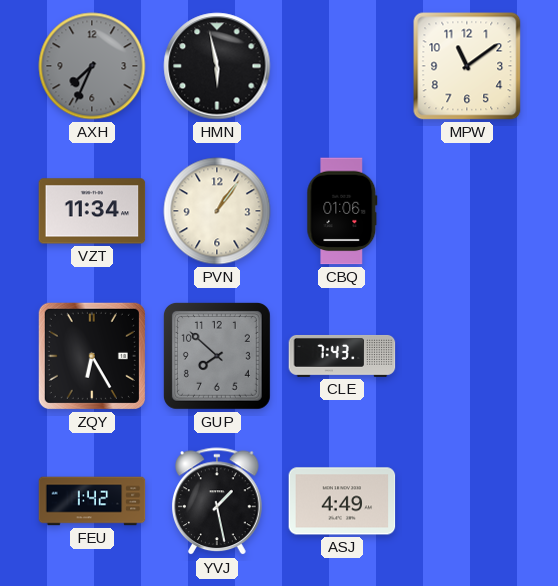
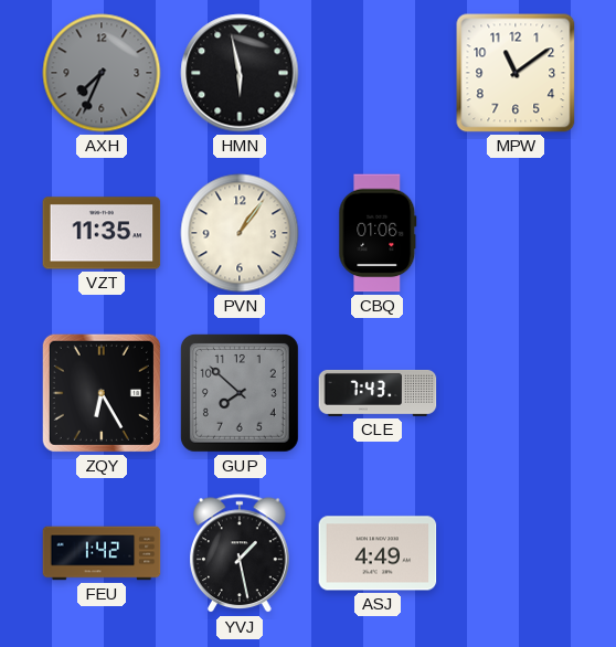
VZT: 11:34 -> 11:35 (102, 233)
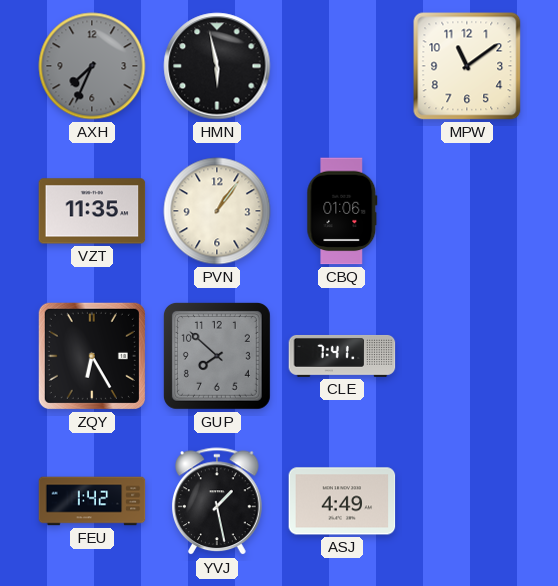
CLE: 7:43 -> 7:41 (342, 356)
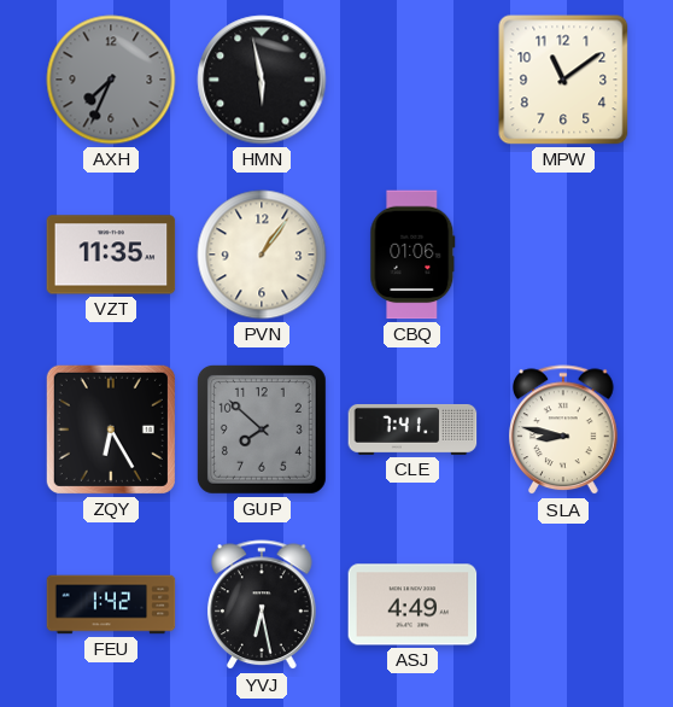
SLA: none -> 8:47 (564, 431)
YVJ: 1:28 -> 6:28 (263, 606)
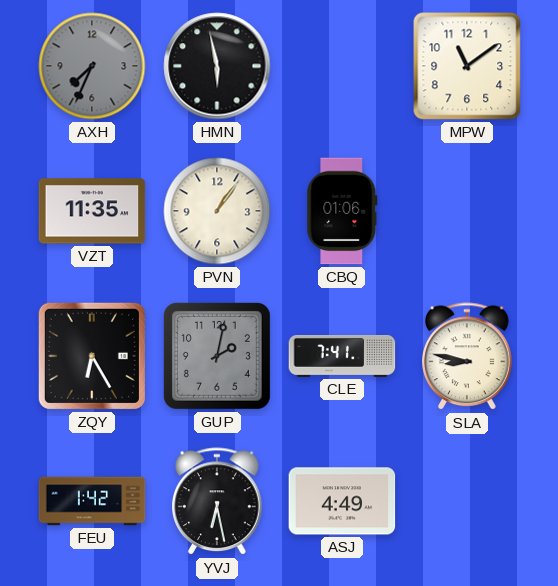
GUP: 7:52 -> 2:02 (217, 356)
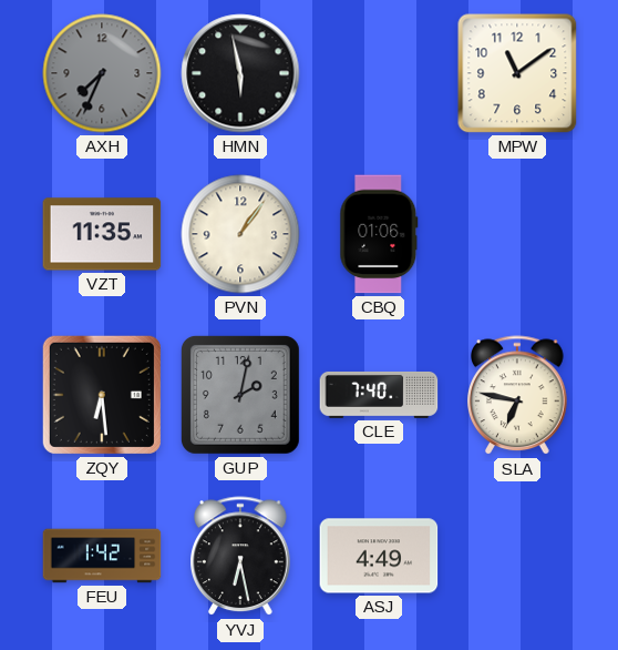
ZQY: 6:25 -> 6:29 (102, 395)
CLE: 7:41 -> 7:40 (379, 395)
SLA: 8:47 -> 6:47 (518, 396)
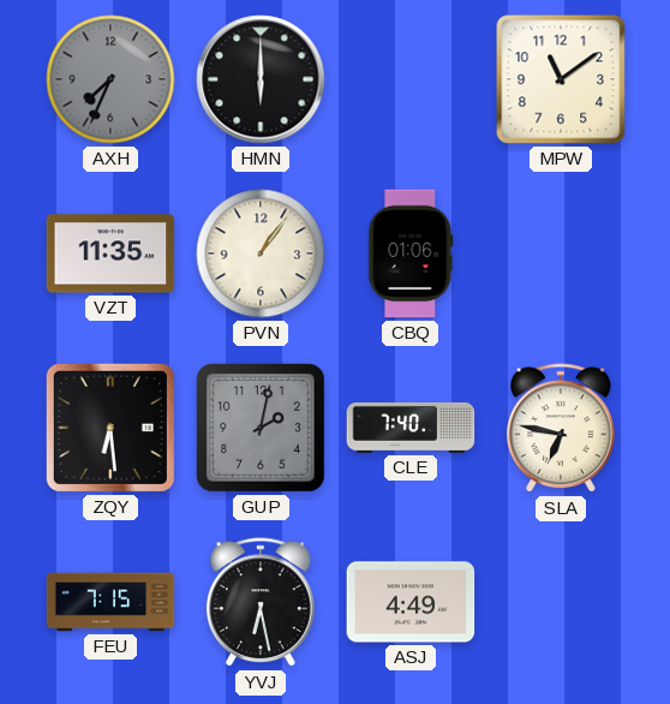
HMN: 5:58 -> 6:00 (261, 79)
FEU: 1:42 -> 7:15 (110, 602)
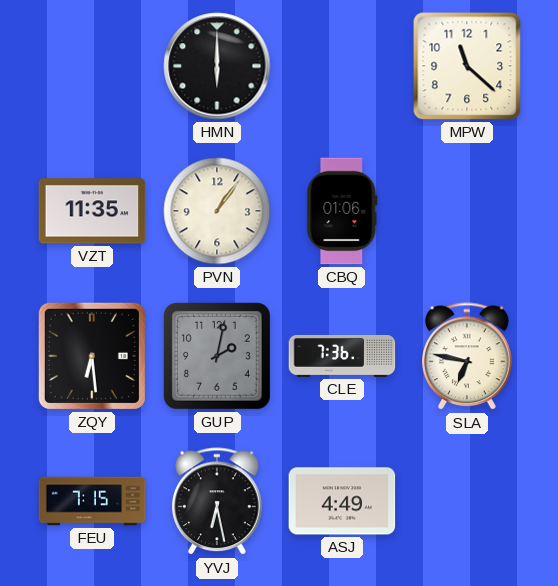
AXH: 7:34 -> none (110, 79)
MPW: 11:09 -> 11:22 (467, 66)
CLE: 7:40 -> 7:36 (342, 356)
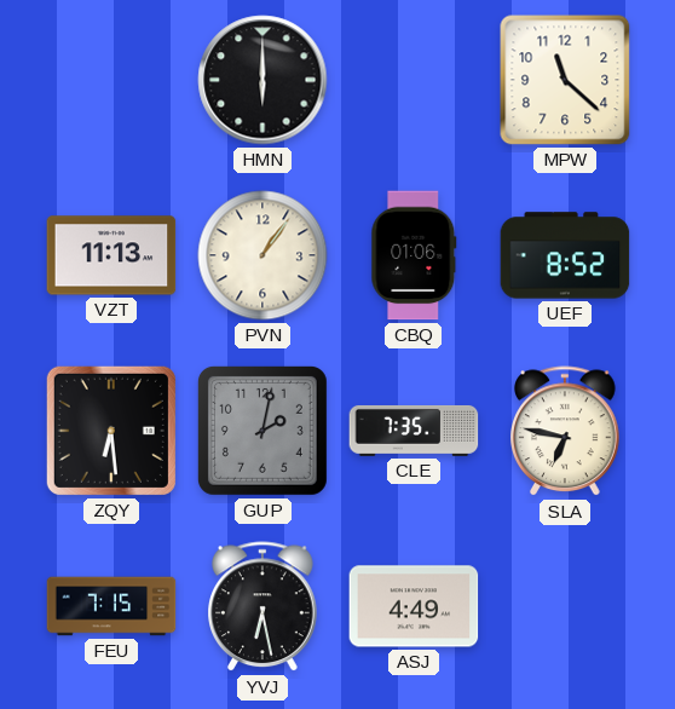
VZT: 11:35 -> 11:13 (111, 255)
UEF: none -> 8:52 (565, 255)
CLE: 7:36 -> 7:35 (414, 431)
